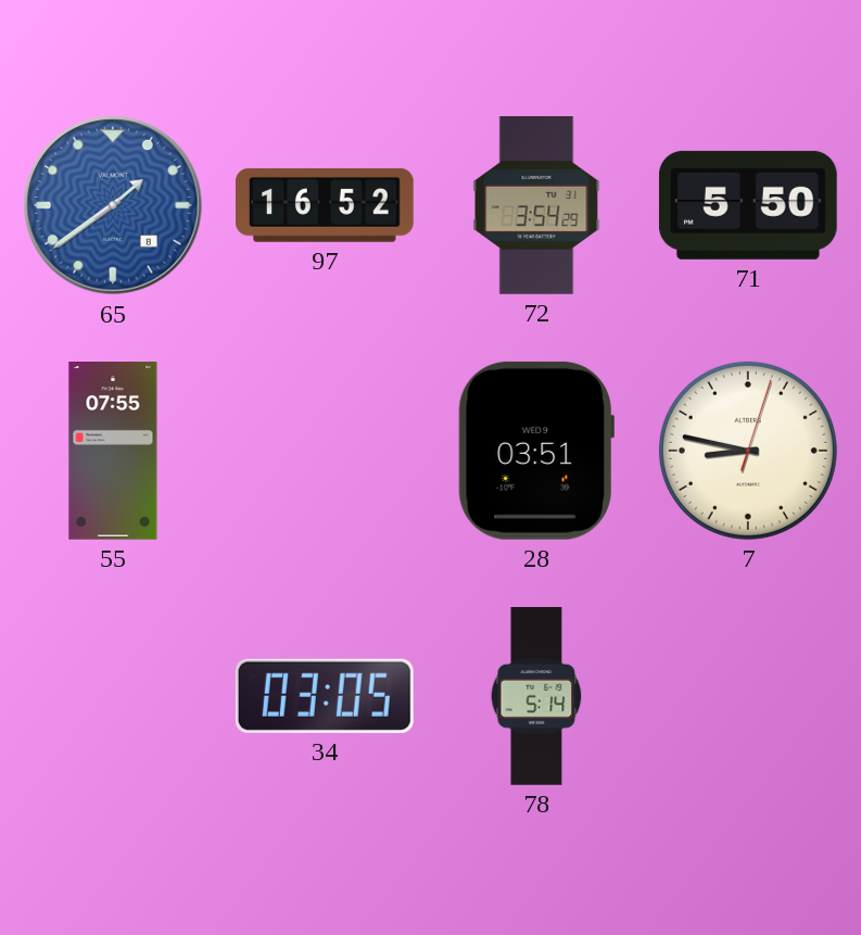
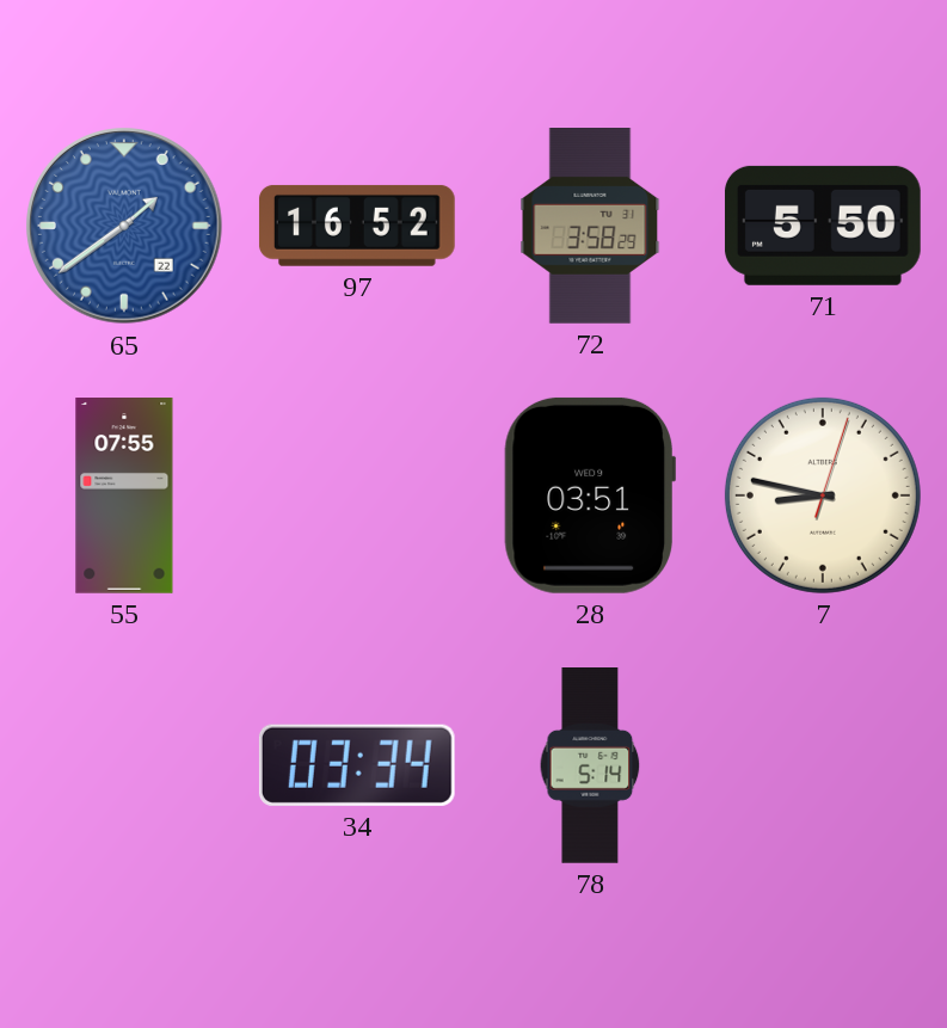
65 date: 8 -> 22 (124, 226)
72: 3:54 -> 3:58 (590, 227)
34: 03:05 -> 03:34 (357, 765)
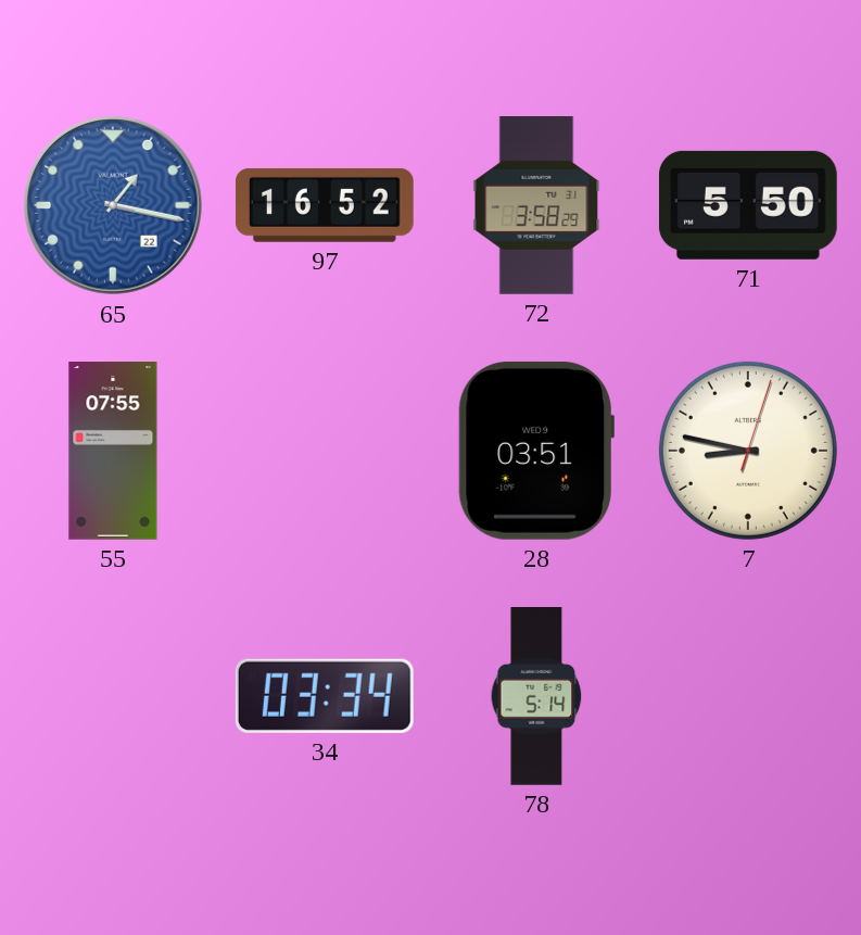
65: 1:39 -> 1:17 (113, 205)
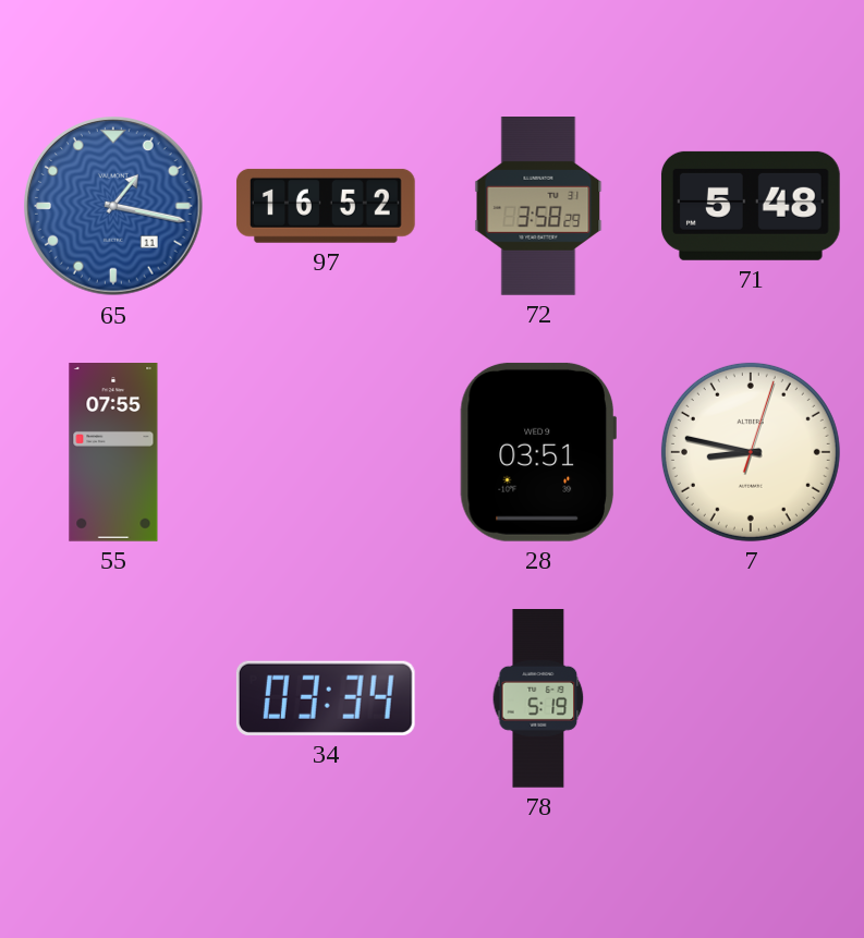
65 date: 22 -> 11 (113, 206)
71: 5:50 -> 5:48 (751, 206)
78: 5:14 -> 5:19 (538, 699)
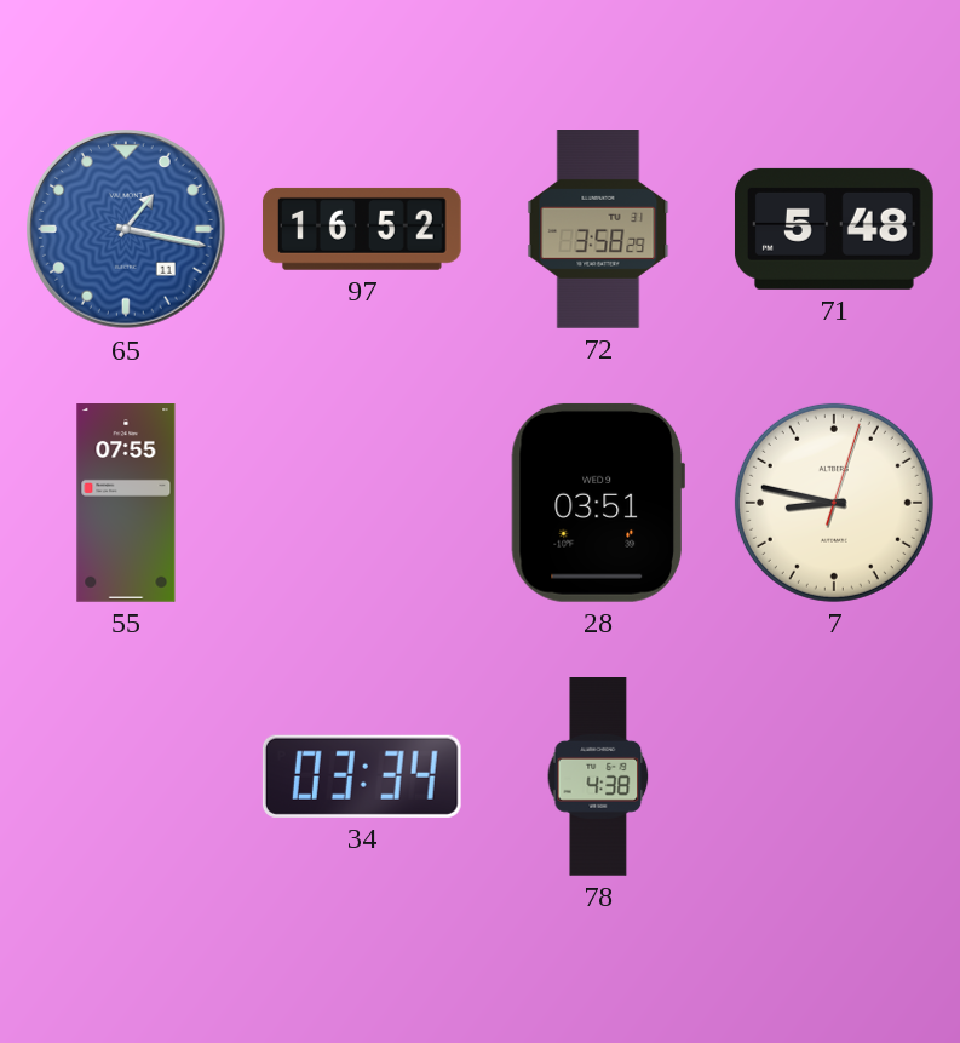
78: 5:19 -> 4:38 (598, 778)
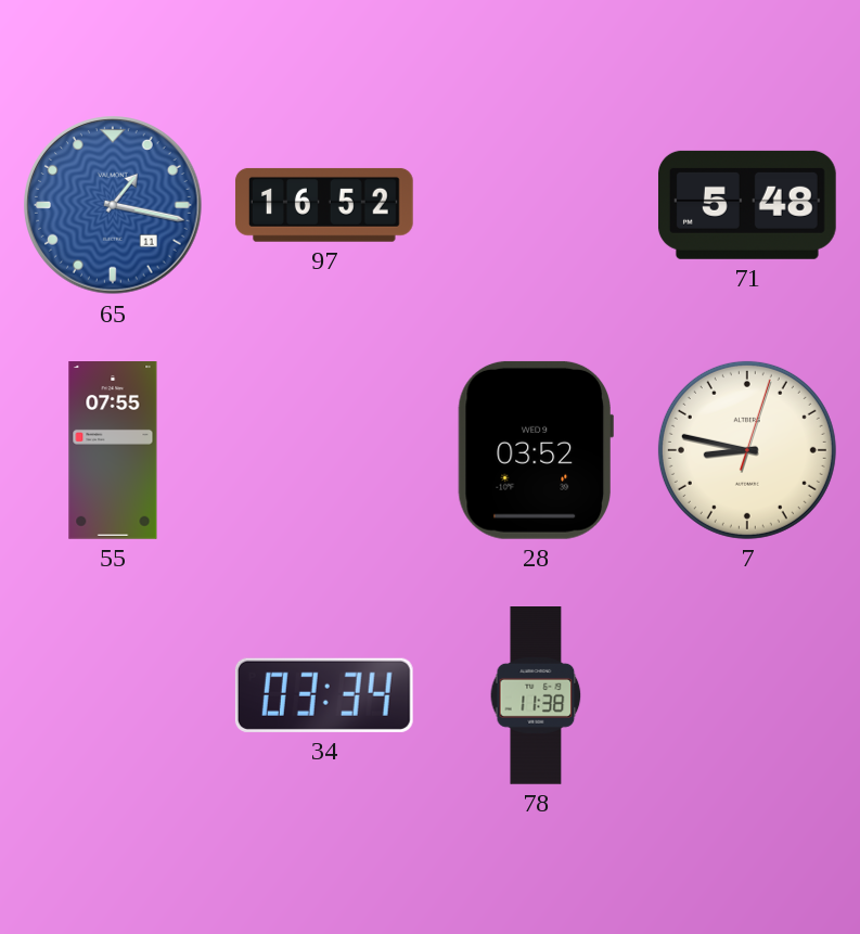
72: 3:58 -> none (598, 230)
28: 03:51 -> 03:52 (536, 450)
78: 4:38 -> 11:38 (536, 696)
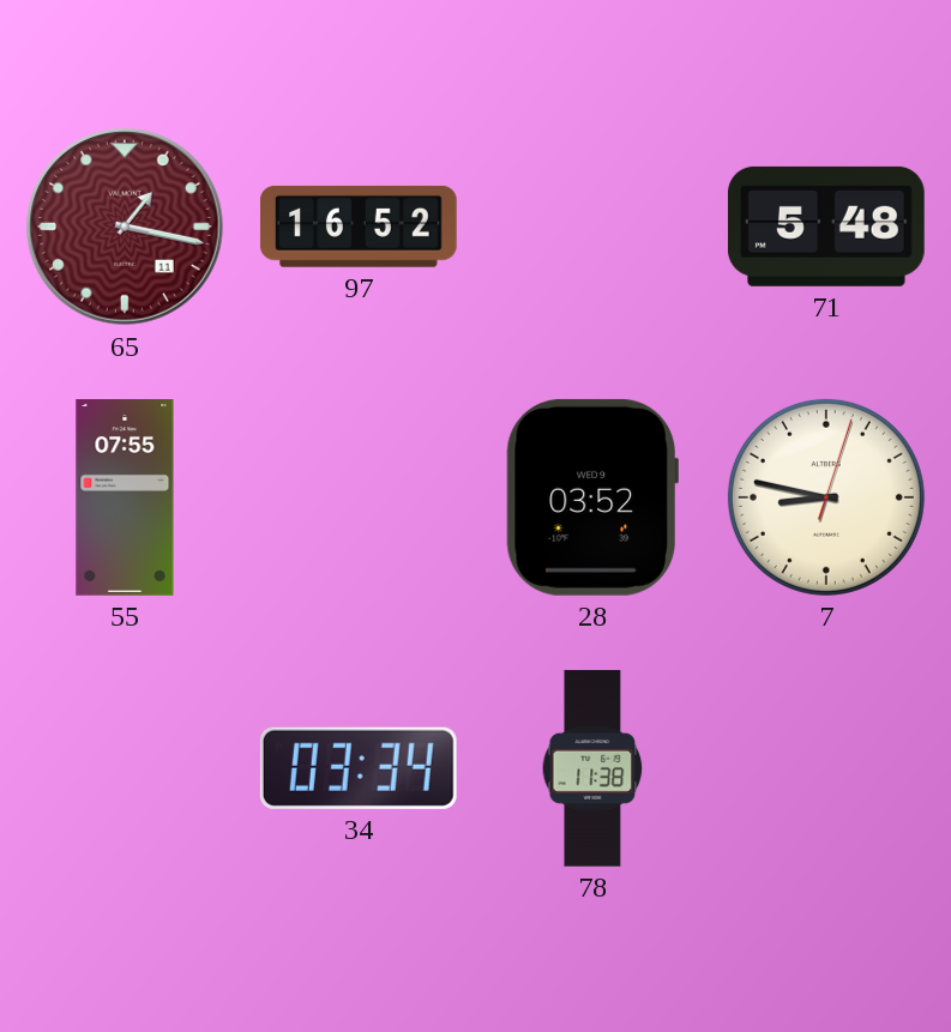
65 dial: blue -> burgundy (125, 227)
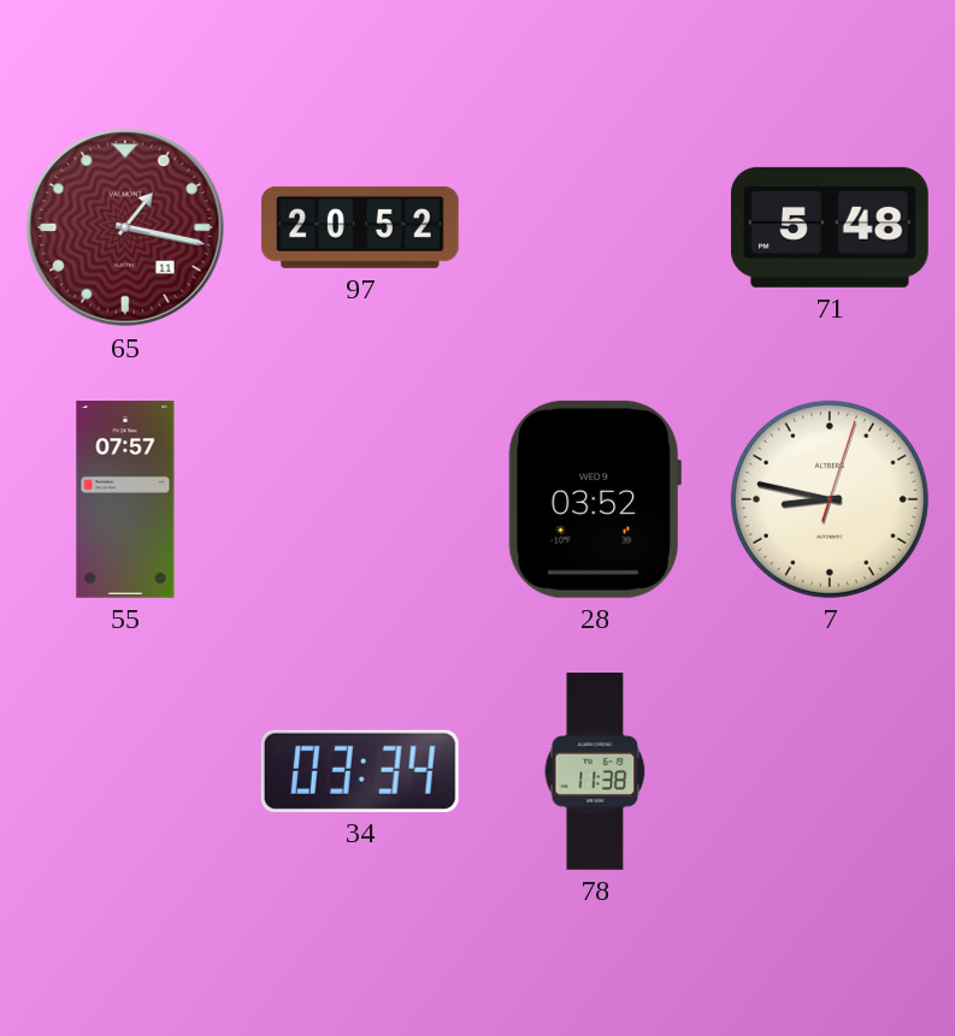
97: 16:52 -> 20:52 (360, 227)
55: 07:55 -> 07:57 (125, 501)
